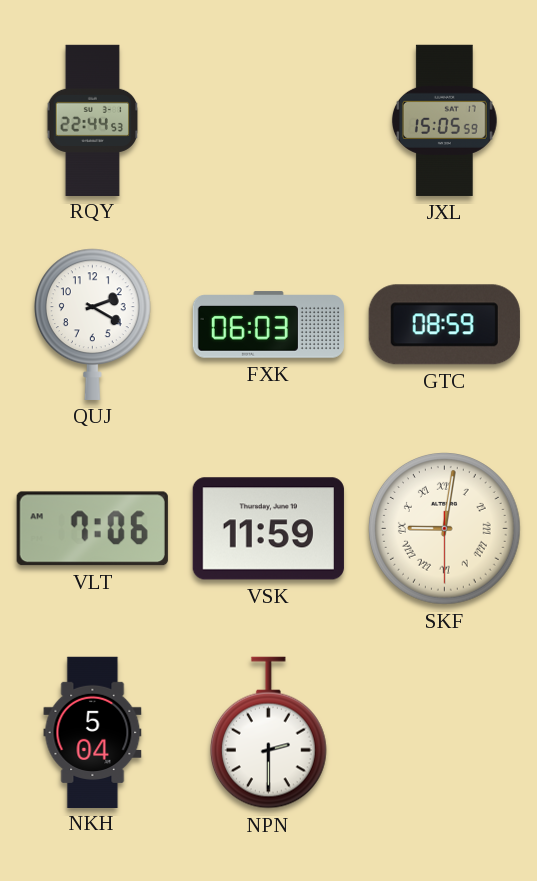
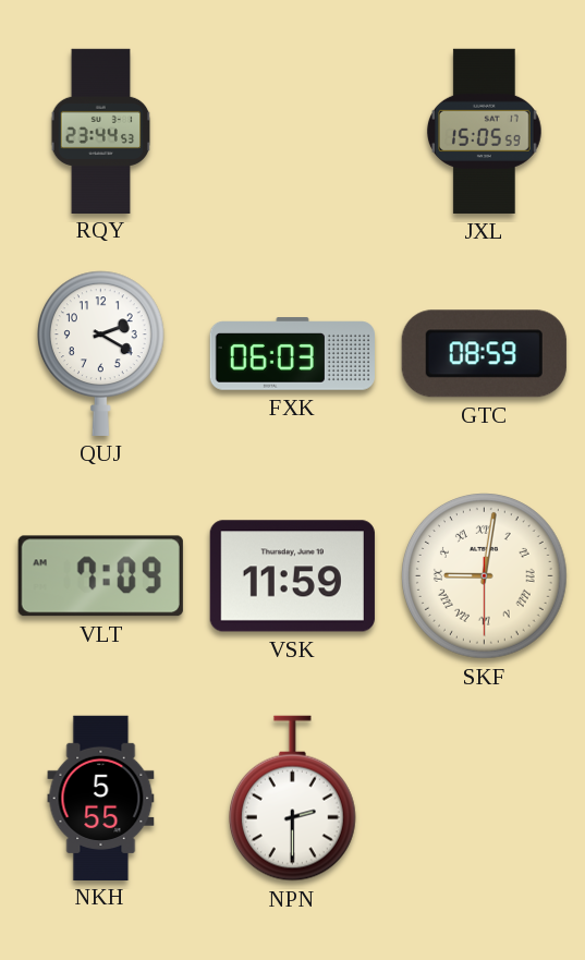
RQY: 22:44 -> 23:44 (101, 131)
VLT: 7:06 -> 7:09 (100, 576)
NKH: 5:04 -> 5:55 (101, 798)
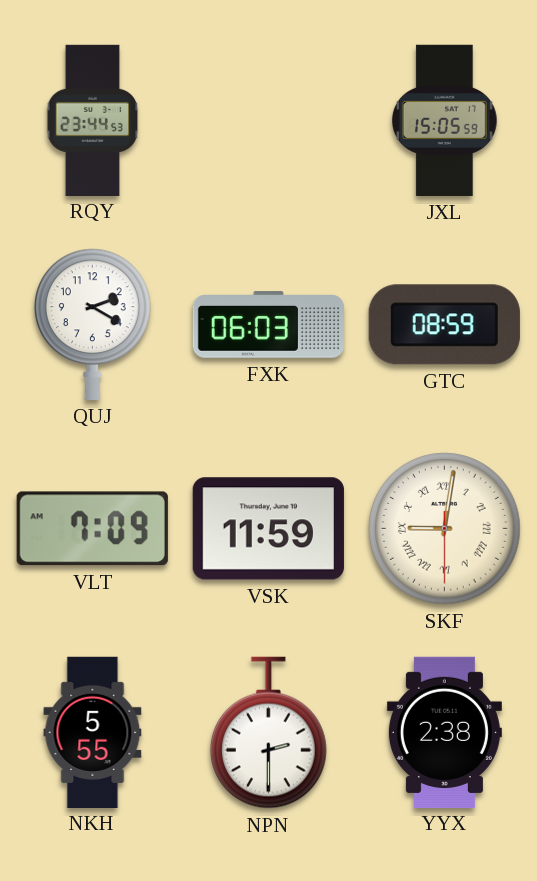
YYX: none -> 2:38 (444, 732)
